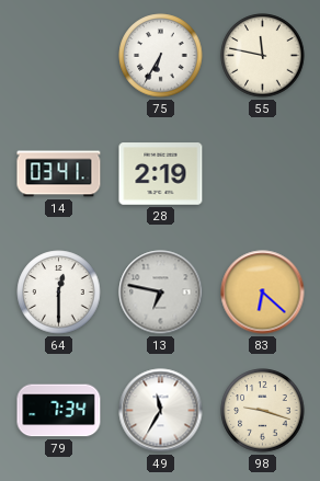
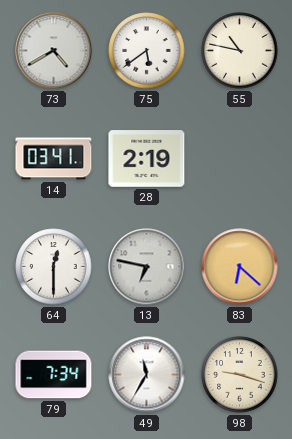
73: none -> 4:40 (54, 51)
75: 6:35 -> 5:39 (147, 51)
55: 11:47 -> 10:47 (240, 51)
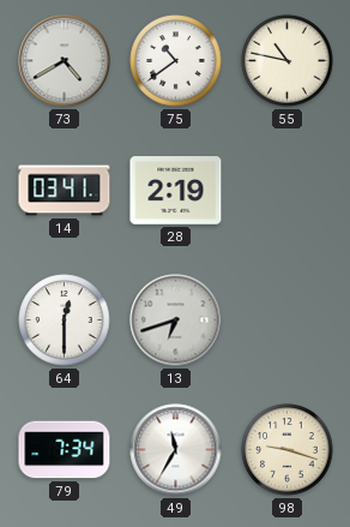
75: 5:39 -> 10:39 (176, 61)
13: 6:47 -> 6:42 (176, 321)
83: 6:22 -> none (240, 267)
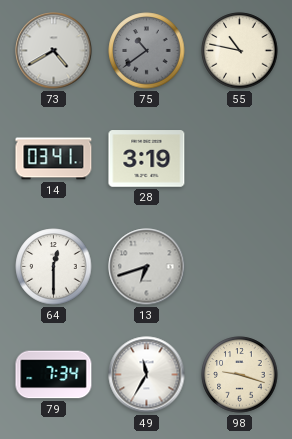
75 dial: white -> grey (147, 51)
28: 2:19 -> 3:19 (147, 159)
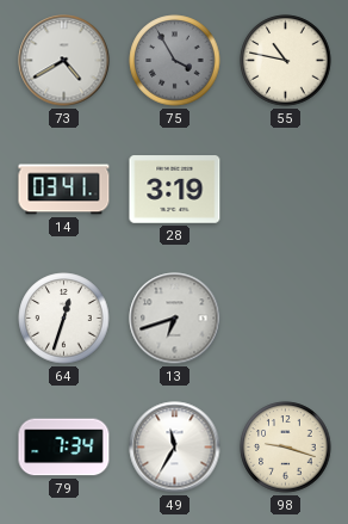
75: 10:39 -> 3:55 (175, 61)
64: 12:30 -> 12:33 (64, 319)
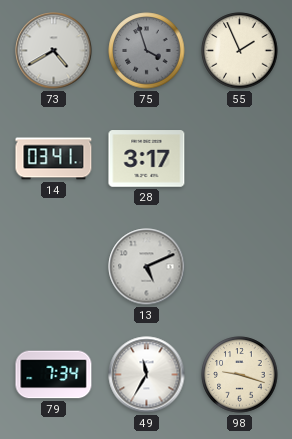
75: 3:55 -> 3:57 (147, 51)
55: 10:47 -> 1:56 (240, 51)
28: 3:19 -> 3:17 (147, 159)
64: 12:33 -> none (64, 319)
13: 6:42 -> 5:11 (147, 267)
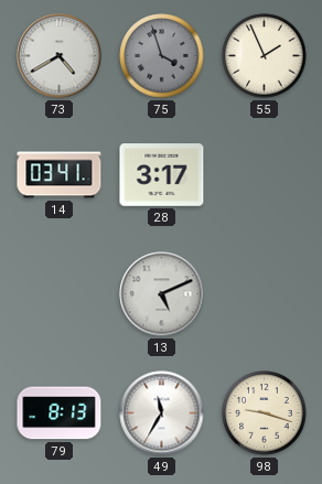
79: 7:34 -> 8:13 (60, 413)
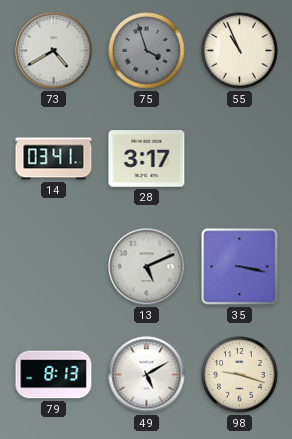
55: 1:56 -> 10:56 (240, 51)
35: none -> 3:17 (240, 267)
49: 11:35 -> 5:10 (147, 375)
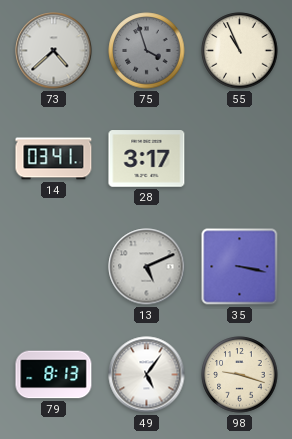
73: 4:40 -> 4:38 (54, 51)
49: 5:10 -> 5:06 (147, 375)
